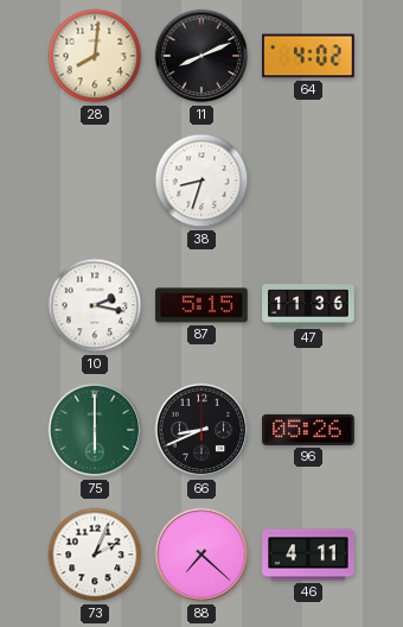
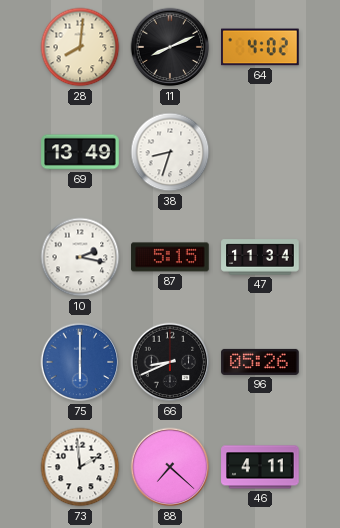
69: none -> 13:49 (80, 152)
47: 11:36 -> 11:34 (260, 257)
75 dial: green -> blue (80, 362)
73: 2:04 -> 1:59 (80, 467)
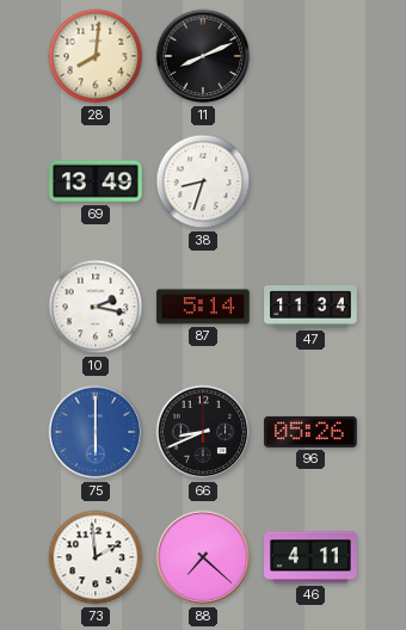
64: 4:02 -> none (260, 47)
87: 5:15 -> 5:14 (203, 307)
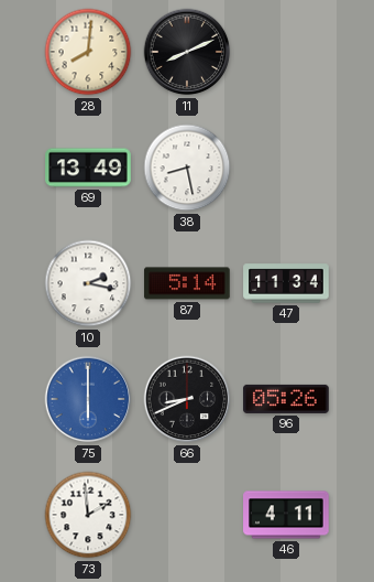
38: 8:33 -> 8:28 (187, 168)
88: 7:22 -> none (203, 557)
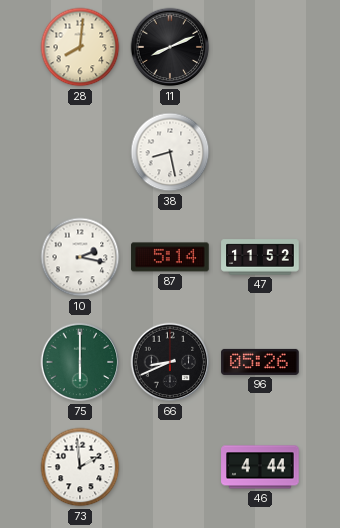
69: 13:49 -> none (88, 168)
47: 11:34 -> 11:52 (260, 257)
75 dial: blue -> green (80, 362)
46: 4:11 -> 4:44 (260, 467)
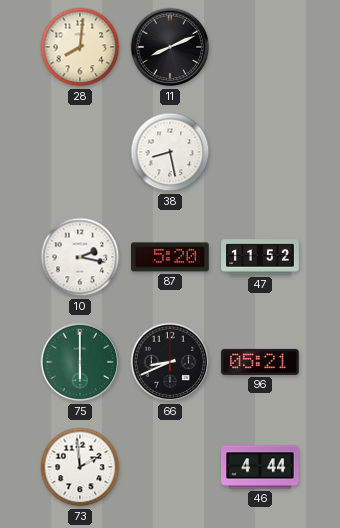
87: 5:14 -> 5:20 (170, 257)
96: 05:26 -> 05:21 (260, 362)
